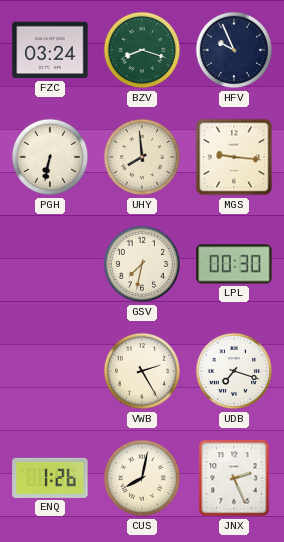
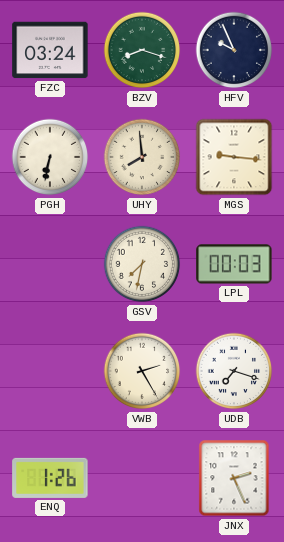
LPL: 00:30 -> 00:03 (234, 264)
CUS: 8:02 -> none (142, 478)
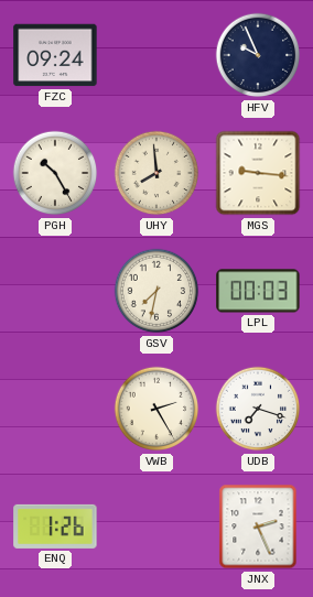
FZC: 03:24 -> 09:24 (55, 55)
BZV: 8:18 -> none (142, 50)
PGH: 6:32 -> 10:25 (55, 173)
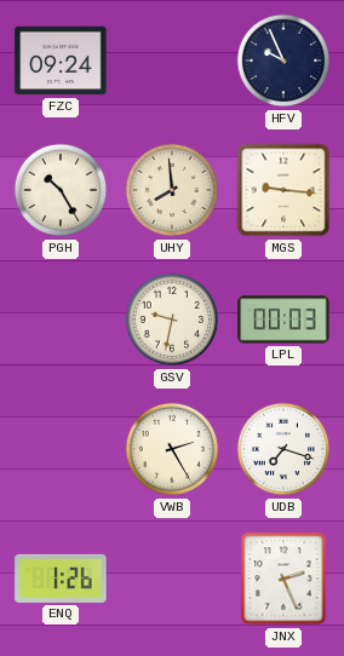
GSV: 7:32 -> 9:32 (172, 320)
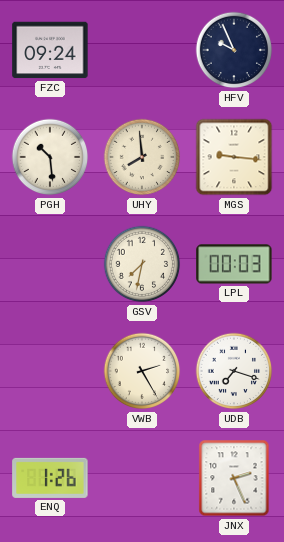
PGH: 10:25 -> 10:29 (50, 157)
GSV: 9:32 -> 7:32 (142, 264)
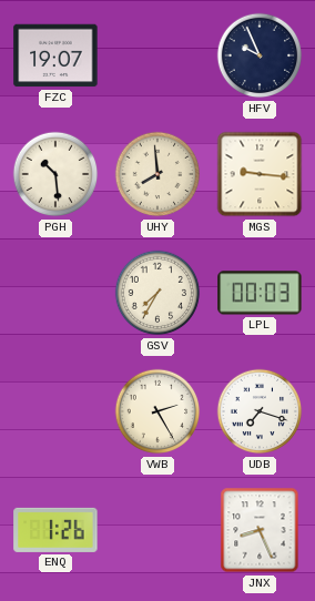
FZC: 09:24 -> 19:07 (55, 55)
GSV: 7:32 -> 7:35 (157, 293)
JNX: 2:26 -> 8:26 (260, 530)
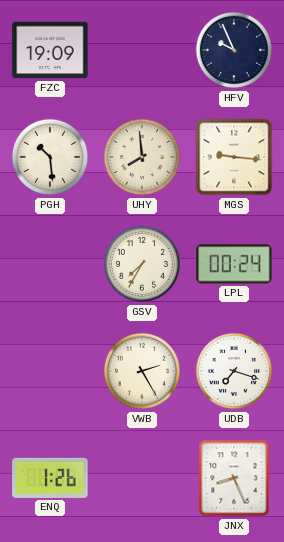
FZC: 19:07 -> 19:09 (50, 50)
LPL: 00:03 -> 00:24 (234, 264)
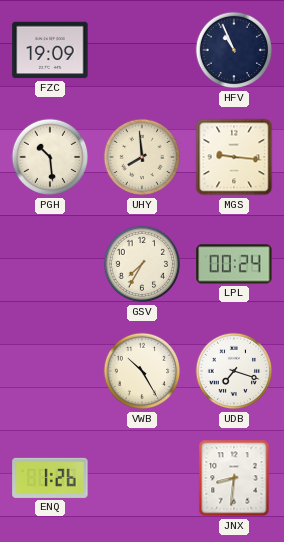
HFV: 9:56 -> 10:56 (234, 50)
VWB: 2:25 -> 10:25 (142, 371)
JNX: 8:26 -> 8:31 (234, 478)
